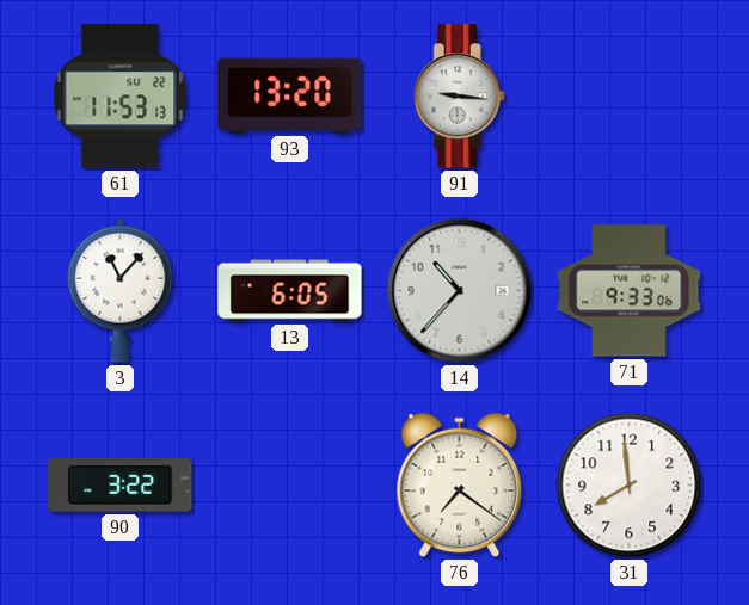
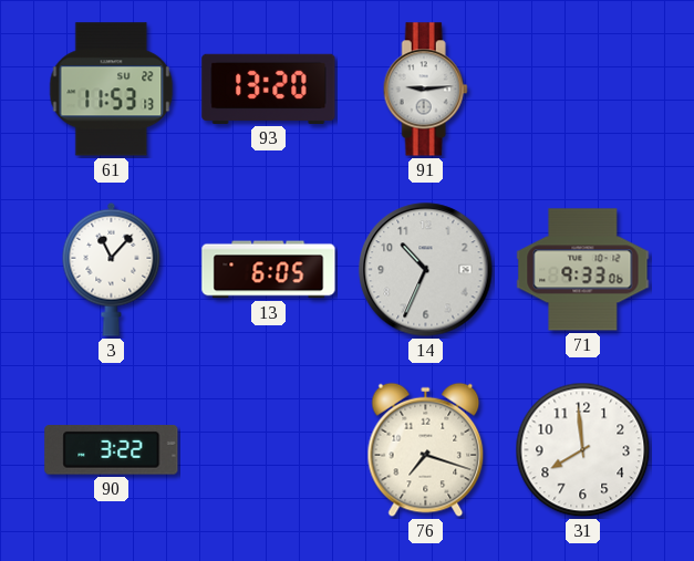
91: 9:16 -> 9:14 (425, 90)
14: 10:37 -> 10:34 (426, 270)
76: 7:21 -> 7:18 (426, 450)
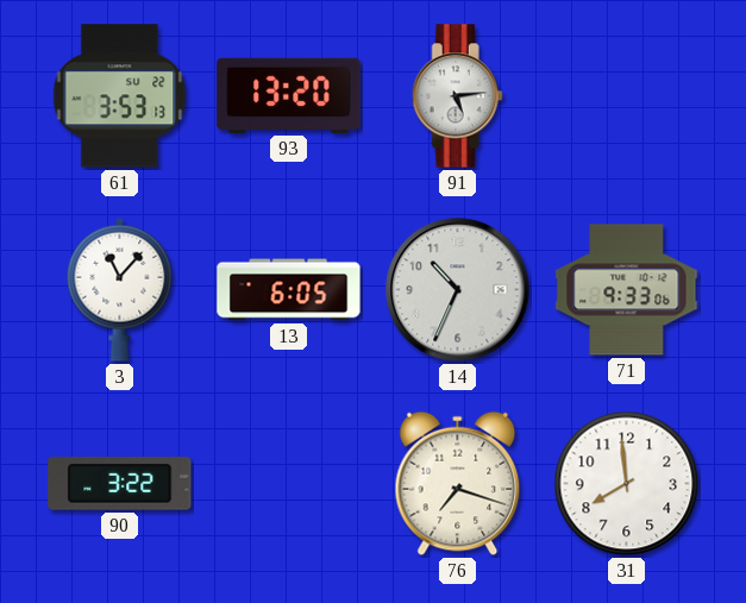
61: 11:53 -> 3:53 (120, 96)
91: 9:14 -> 5:14 (457, 96)
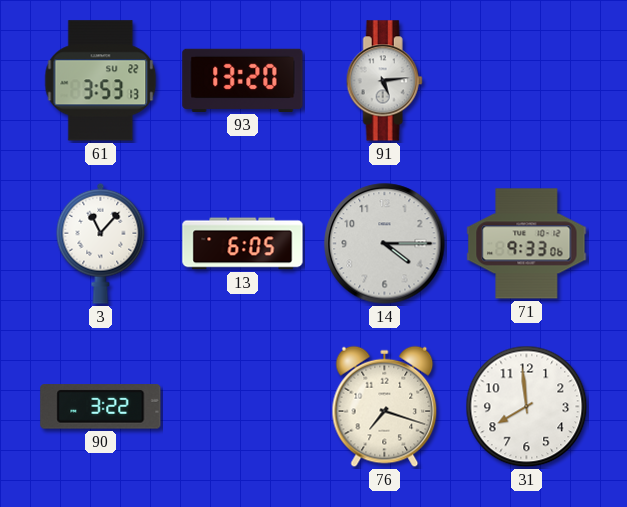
14: 10:34 -> 4:15 (385, 244)
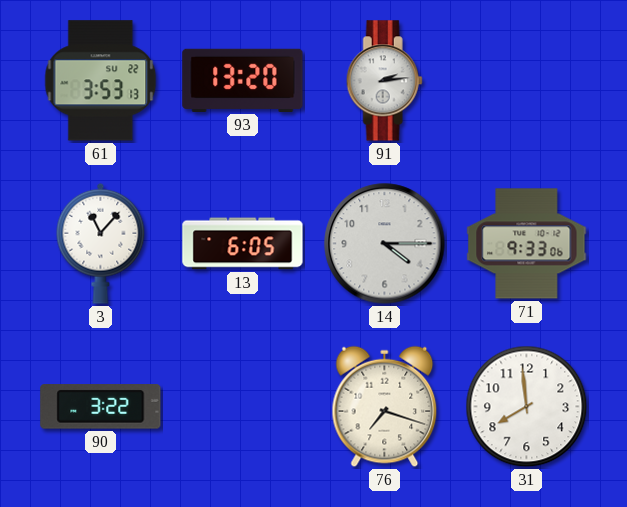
91: 5:14 -> 2:14 (384, 81)
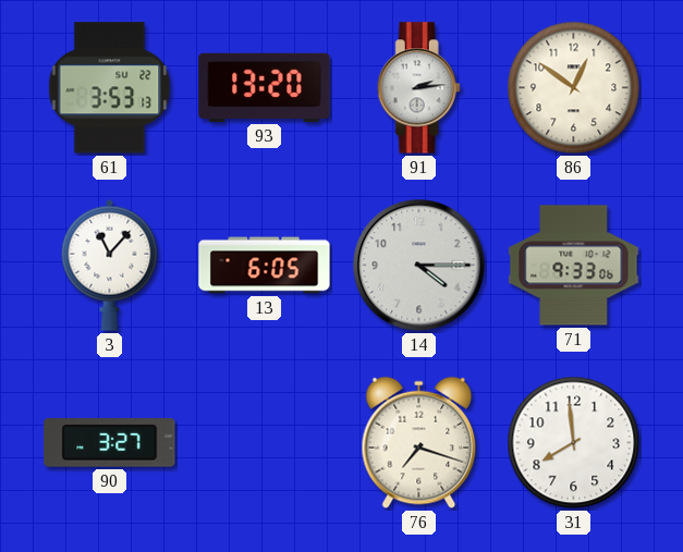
86: none -> 12:51 (574, 88)
90: 3:22 -> 3:27 (110, 443)
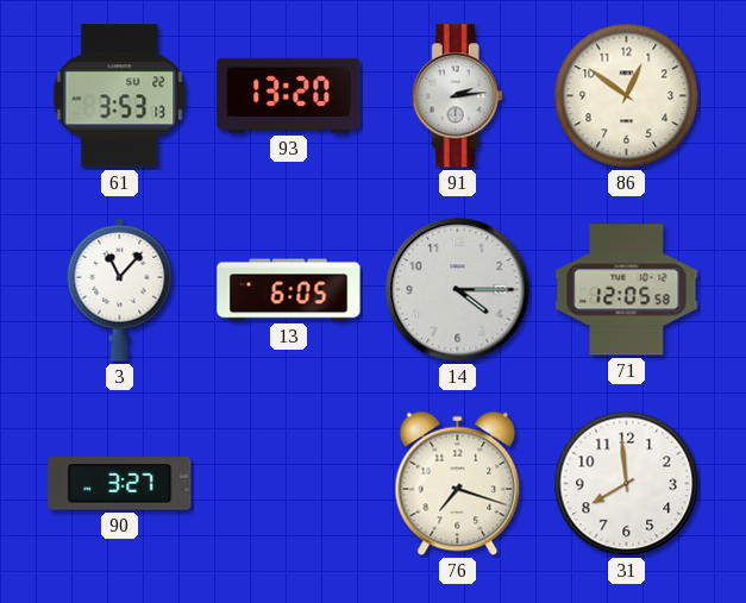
71: 9:33 -> 12:05 (627, 290)
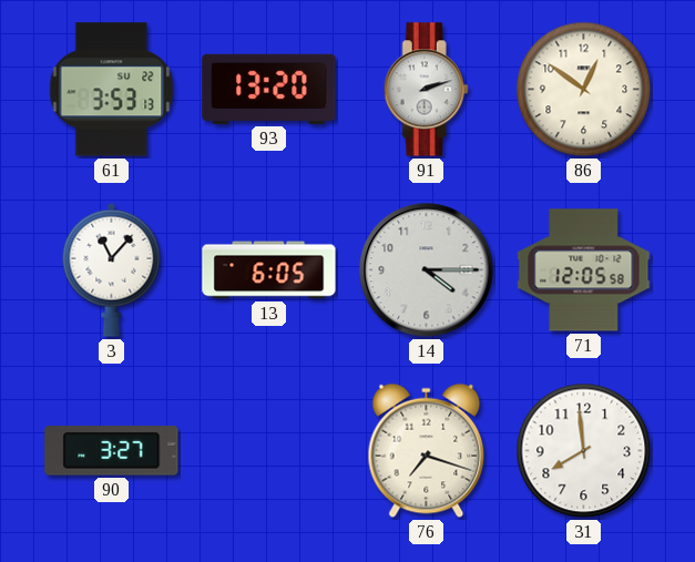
91: 2:14 -> 2:12 (426, 90)
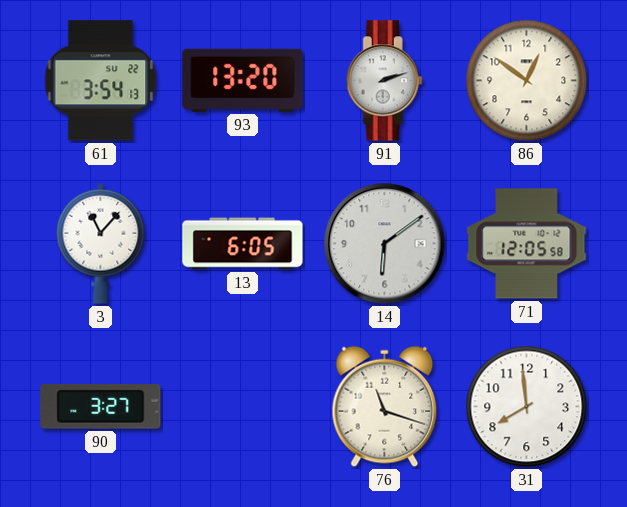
61: 3:53 -> 3:54 (101, 81)
14: 4:15 -> 6:09 (385, 244)
76: 7:18 -> 11:18 (385, 407)
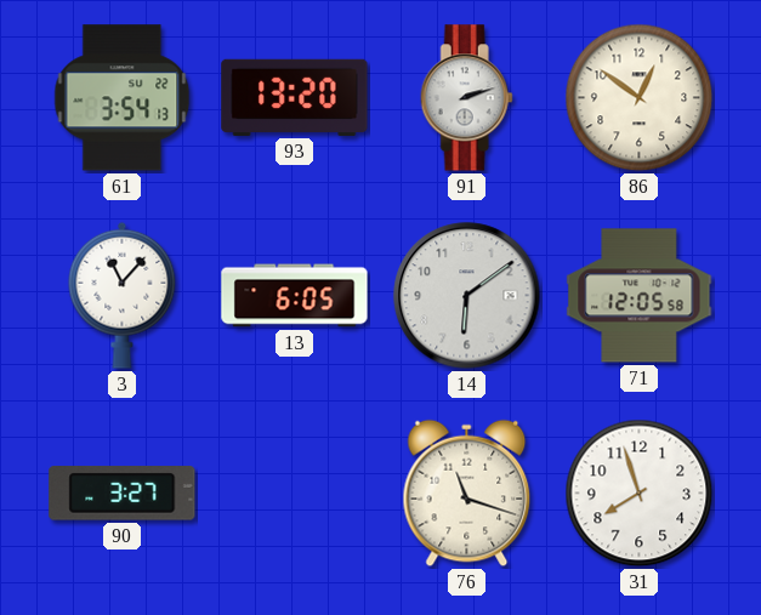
31: 7:59 -> 7:57 (640, 494)
